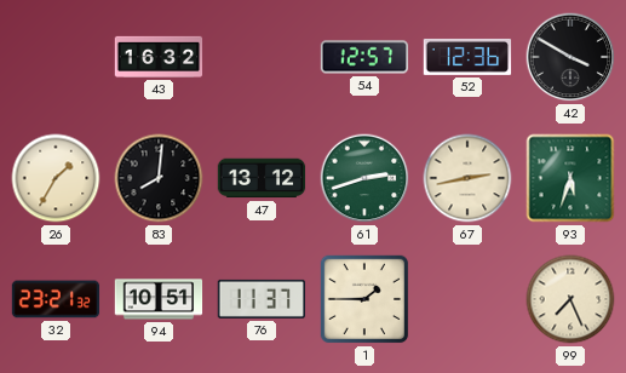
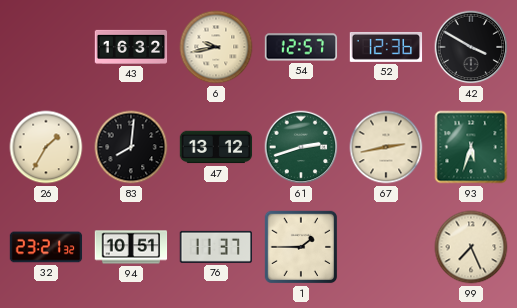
6: none -> 9:43 (216, 47)
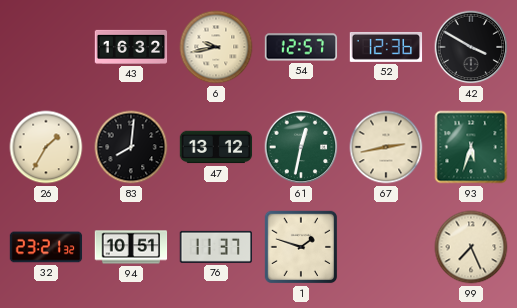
61: 2:42 -> 12:32 (301, 147)
1: 1:45 -> 1:48 (301, 247)
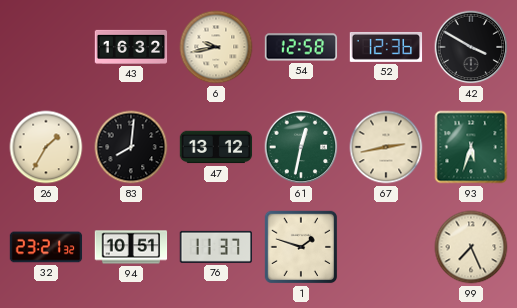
54: 12:57 -> 12:58 (301, 47)
